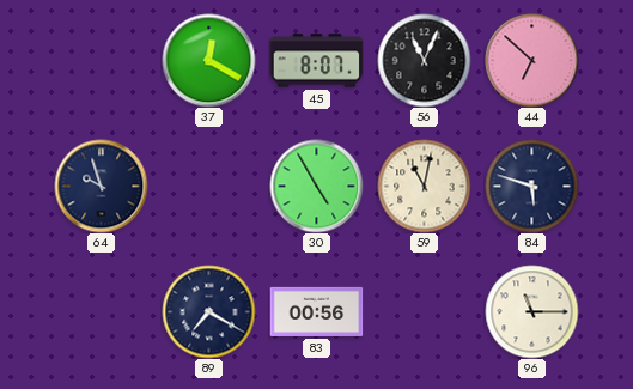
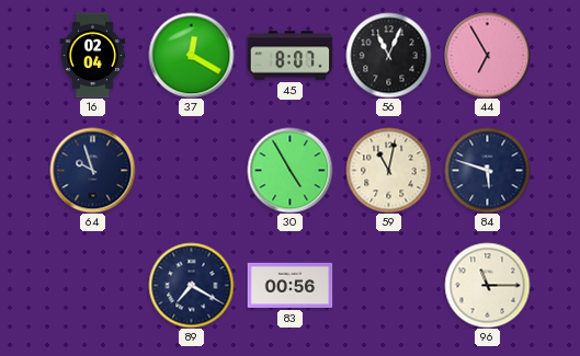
16: none -> 02:04 (93, 55)
44: 6:52 -> 6:55 (487, 55)
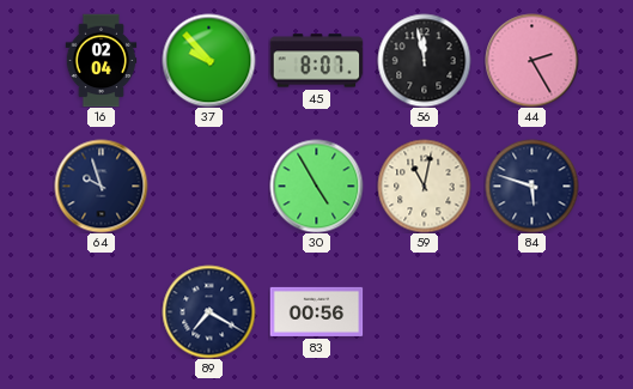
37: 12:20 -> 9:53 (208, 60)
56: 11:04 -> 11:58 (424, 60)
44: 6:55 -> 2:25 (531, 60)
96: 11:15 -> none (487, 285)
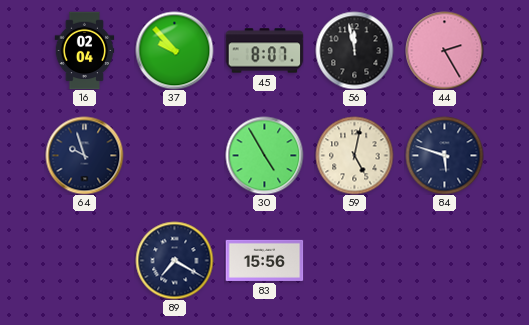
59: 11:02 -> 5:02 (354, 155)
83: 00:56 -> 15:56 (264, 260)
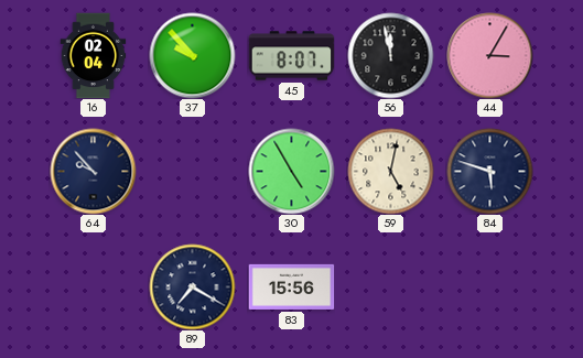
44: 2:25 -> 3:05 (489, 55)
64: 9:57 -> 9:53 (93, 171)
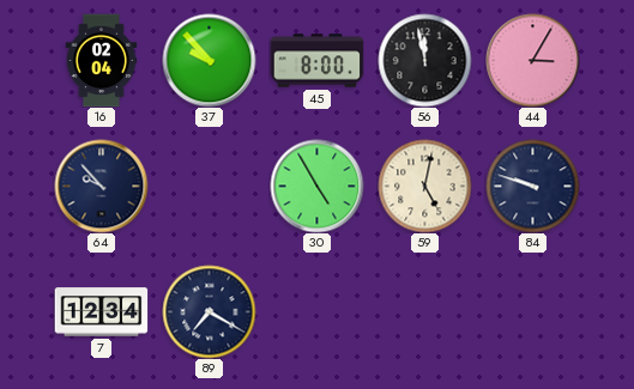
45: 8:07 -> 8:00 (316, 61)
84: 5:48 -> 9:48 (532, 186)
7: none -> 12:34 (101, 312)
83: 15:56 -> none (291, 286)
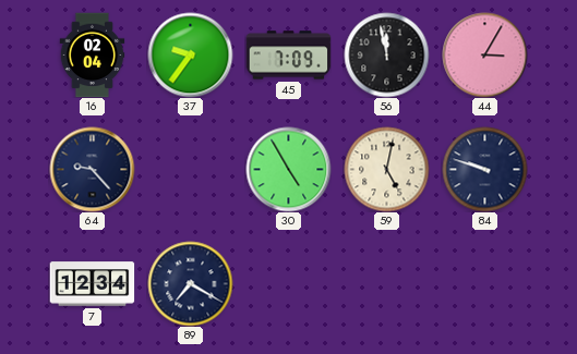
37: 9:53 -> 9:36 (190, 54)
45: 8:00 -> 7:09 (288, 56)
64: 9:53 -> 9:23 (92, 169)
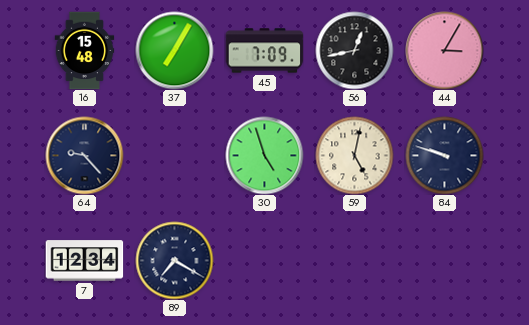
16: 02:04 -> 15:48 (85, 50)
37: 9:36 -> 7:05 (174, 50)
56: 11:58 -> 12:43 (354, 50)
30: 4:55 -> 4:57 (264, 155)
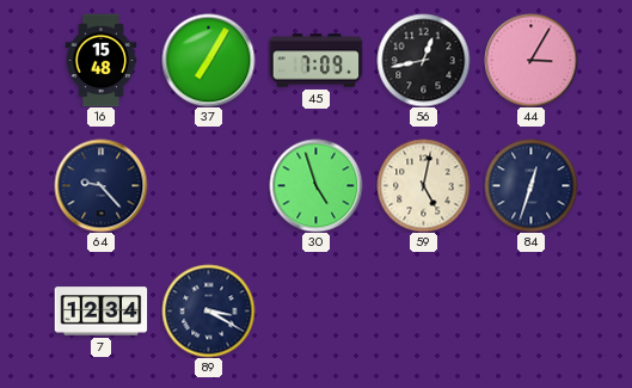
84: 9:48 -> 12:33 (530, 185)
89: 7:20 -> 3:20 (208, 310)
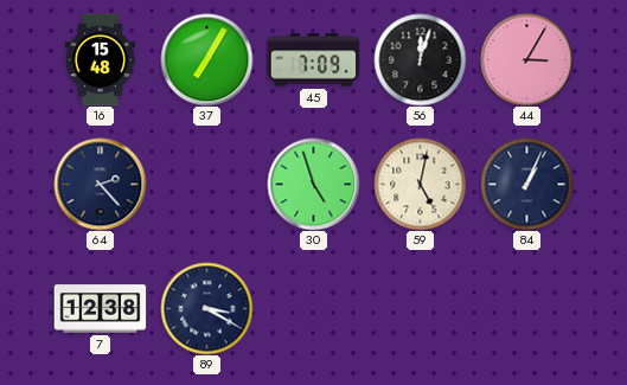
56: 12:43 -> 12:03 (420, 59)
64: 9:23 -> 2:23 (100, 184)
84: 12:33 -> 1:04 (526, 184)
7: 12:34 -> 12:38 (100, 309)
